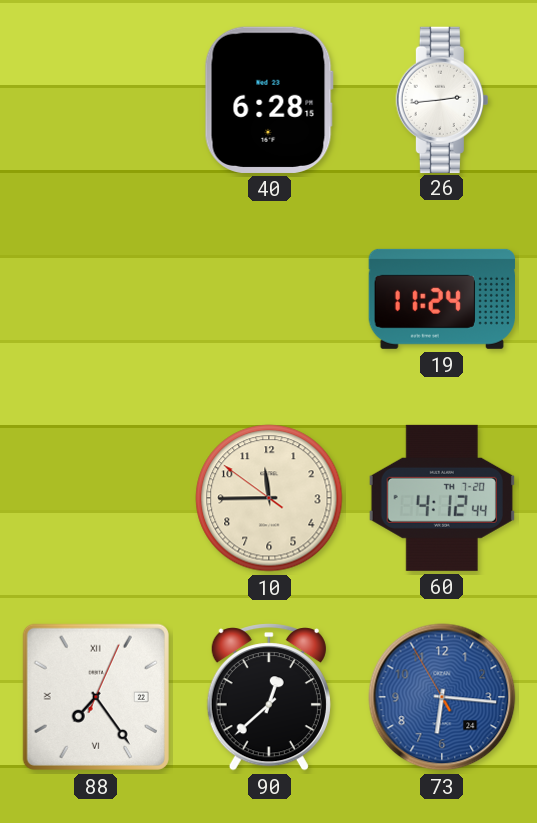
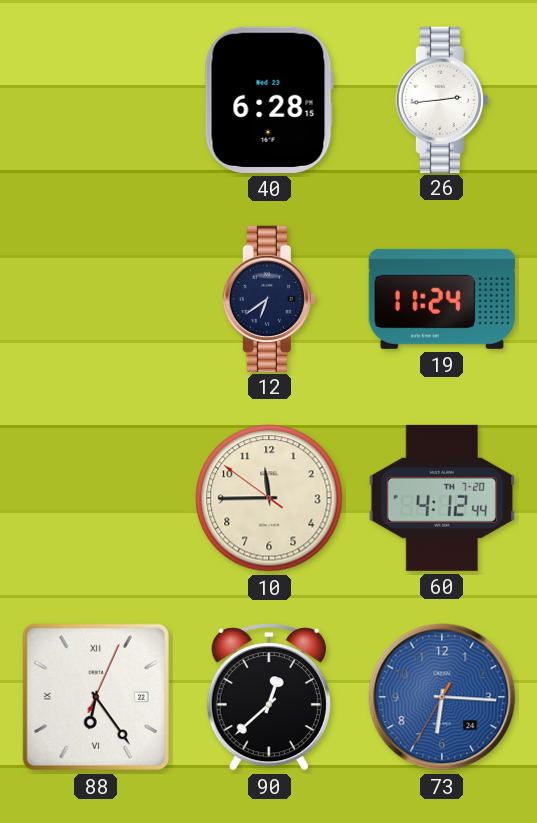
12: none -> 6:39 (269, 298)
88: 7:24 -> 6:24 (96, 697)
73: 6:15:55 -> 6:15:35 (442, 697)
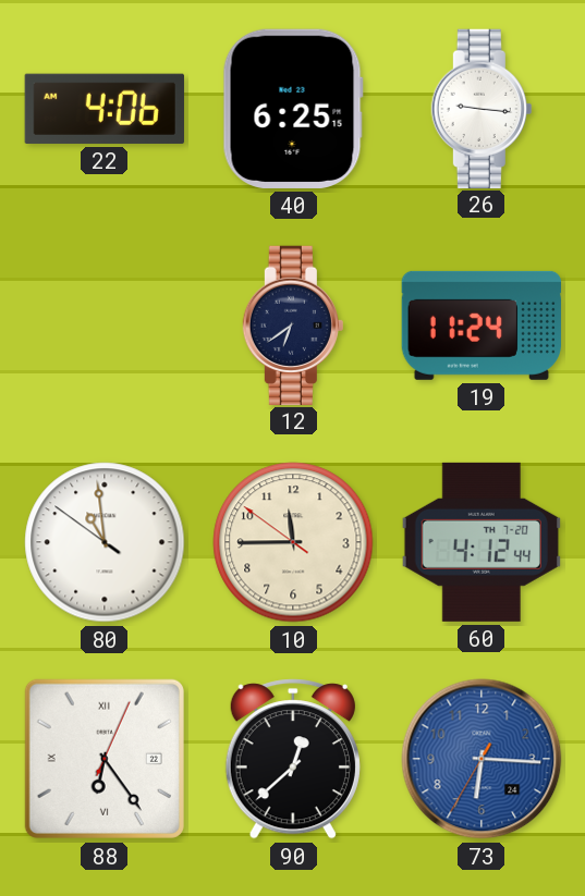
22: none -> 4:06 (105, 109)
40: 6:28 -> 6:25 (293, 109)
26: 2:44 -> 9:16 (482, 108)
80: none -> 10:58 (105, 542)
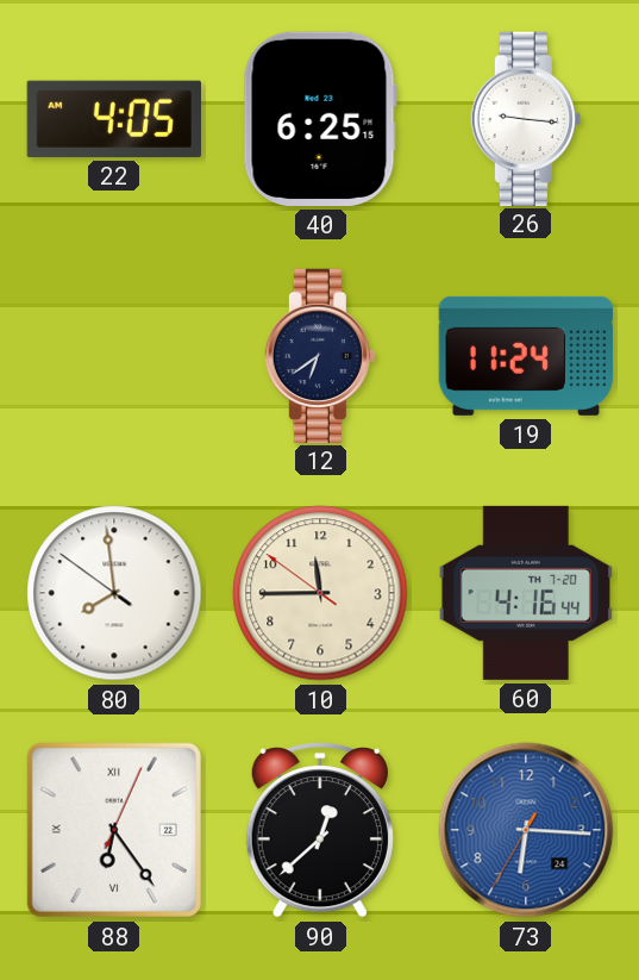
22: 4:06 -> 4:05 (114, 119)
80: 10:58 -> 7:58 (114, 593)
60: 4:12 -> 4:16 (526, 593)
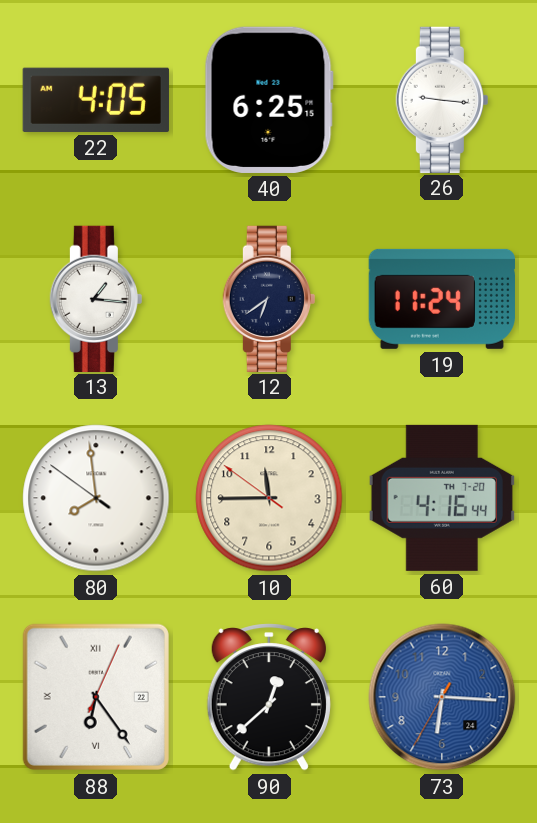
13: none -> 1:16 (96, 298)
